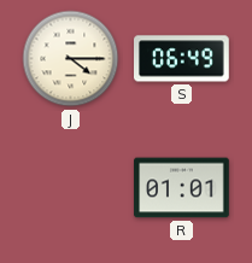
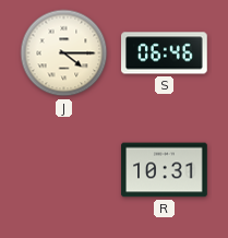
S: 06:49 -> 06:46 (165, 53)
R: 01:01 -> 10:31 (165, 170)
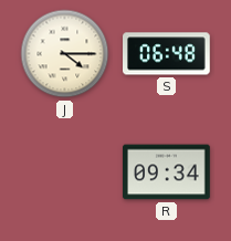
S: 06:46 -> 06:48 (167, 54)
R: 10:31 -> 09:34 (167, 172)
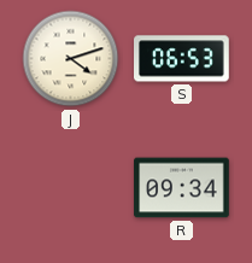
J: 4:15 -> 4:12 (71, 59)
S: 06:48 -> 06:53 (182, 59)
